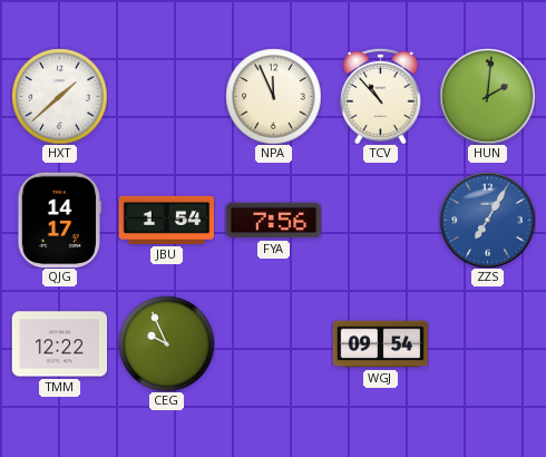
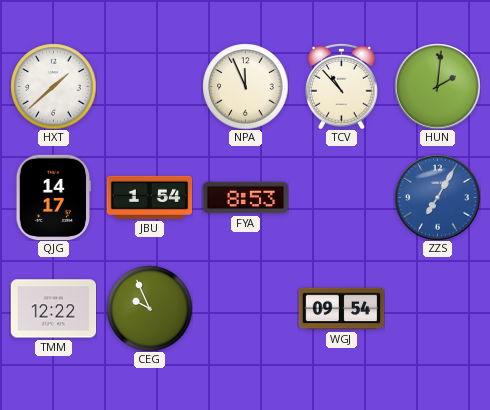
FYA: 7:56 -> 8:53 (245, 198)
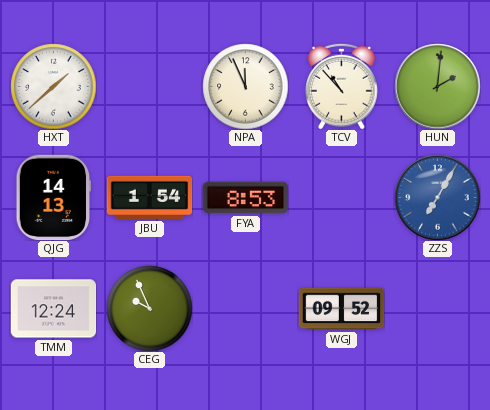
QJG: 14:17 -> 14:13 (53, 197)
TMM: 12:22 -> 12:24 (53, 309)
WGJ: 09:54 -> 09:52 (341, 309)
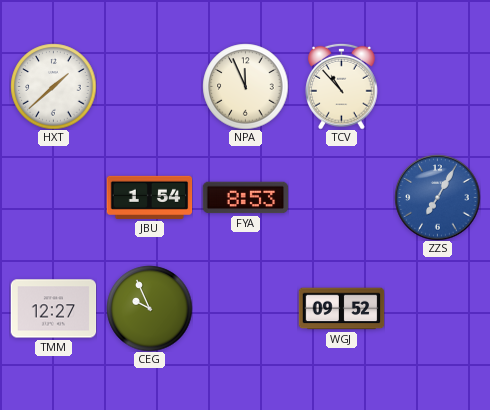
HUN: 2:01 -> none (437, 86)
QJG: 14:13 -> none (53, 197)
TMM: 12:24 -> 12:27 (53, 309)
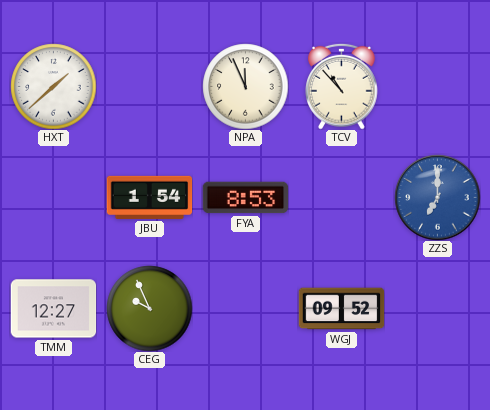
ZZS: 7:05 -> 7:00 (437, 197)
